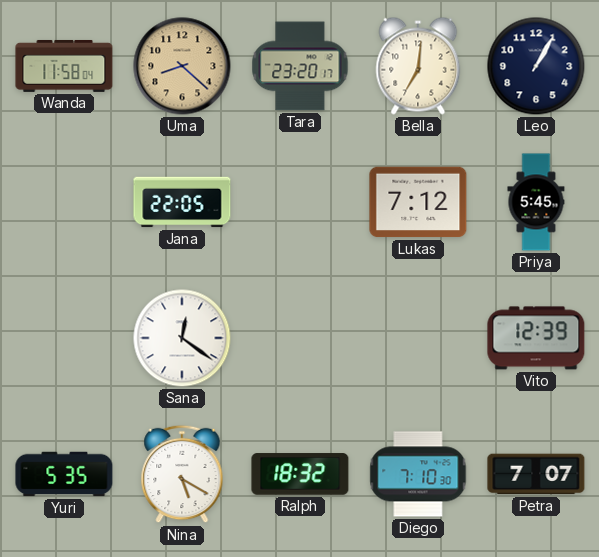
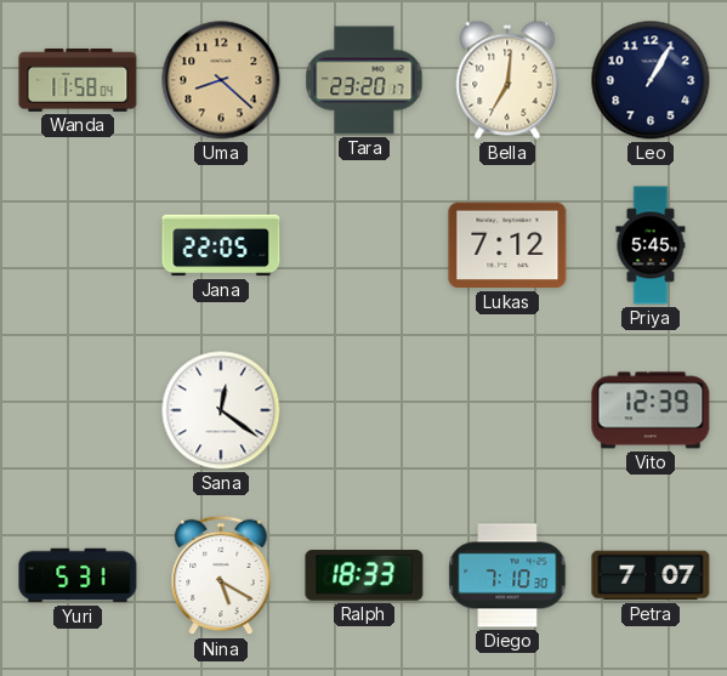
Yuri: 5:35 -> 5:31 (78, 575)
Ralph: 18:32 -> 18:33 (364, 575)
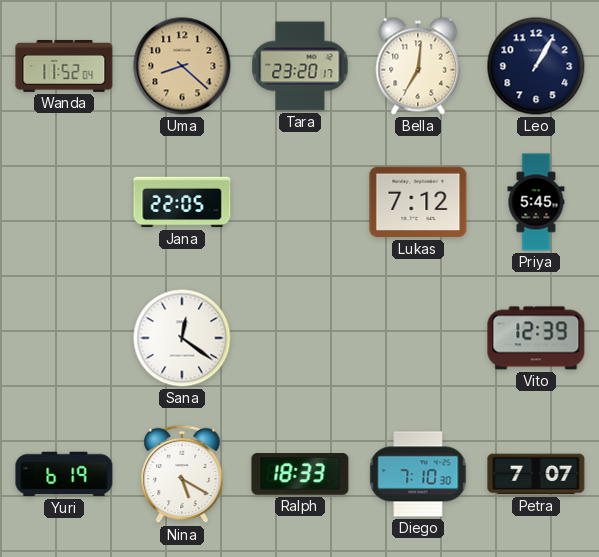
Wanda: 11:58 -> 11:52 (64, 66)
Yuri: 5:31 -> 6:19 (64, 474)
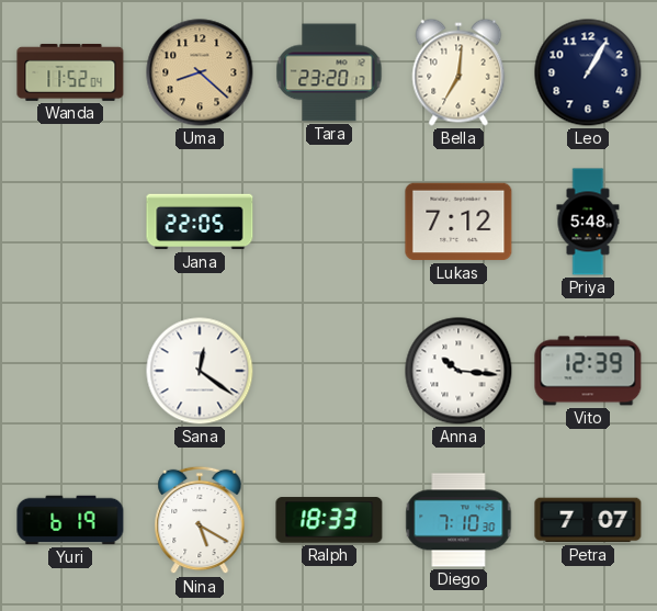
Priya: 5:45 -> 5:48 (588, 222)
Anna: none -> 10:16 (458, 371)
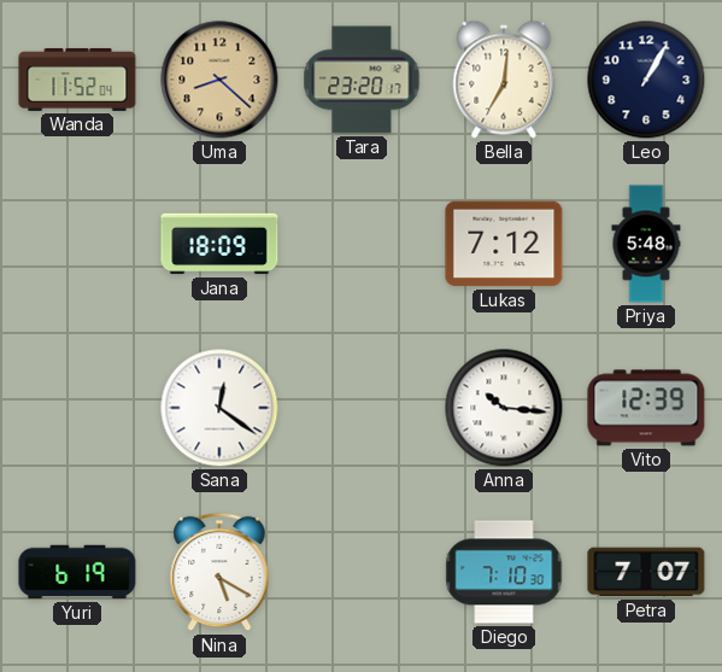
Jana: 22:05 -> 18:09 (219, 244)
Ralph: 18:33 -> none (329, 520)
